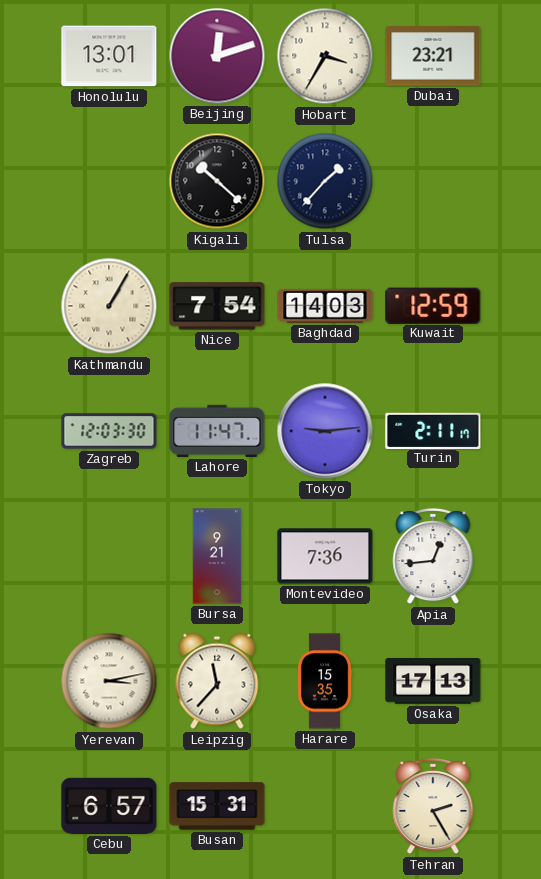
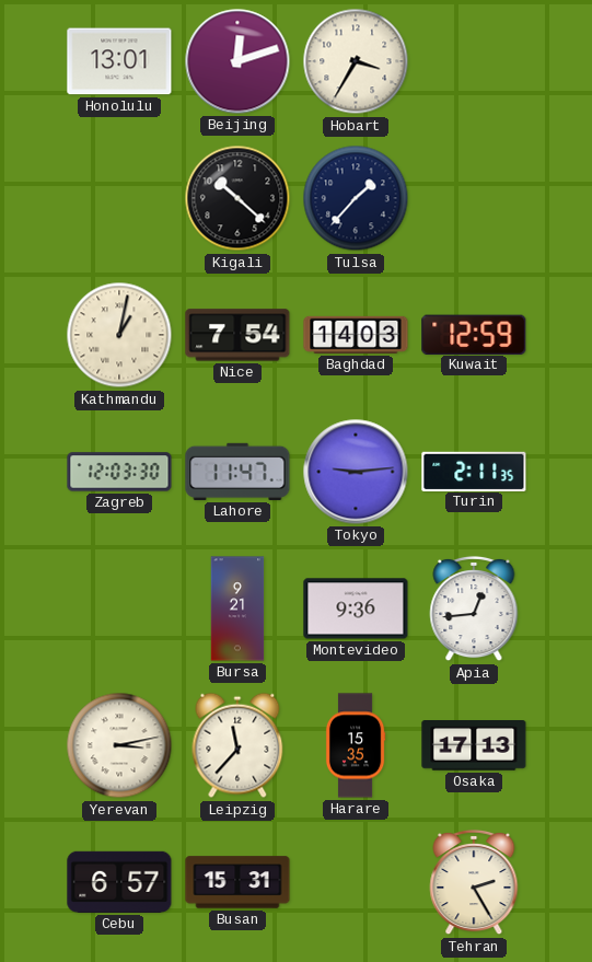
Dubai: 23:21 -> none (433, 56)
Kathmandu: 1:05 -> 1:02 (119, 335)
Turin: 2:11:17 -> 2:11:35 (474, 471)
Montevideo: 7:36 -> 9:36 (356, 609)
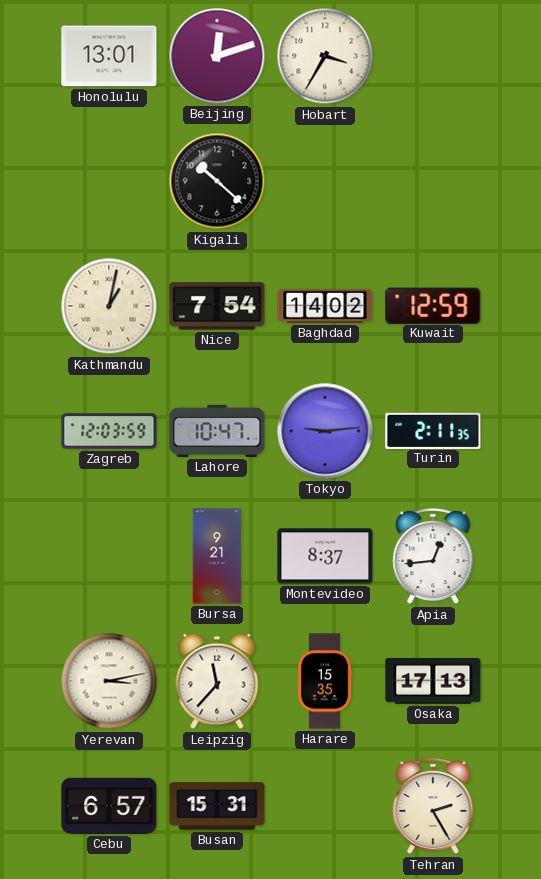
Tulsa: 1:37 -> none (356, 198)
Baghdad: 14:03 -> 14:02 (325, 306)
Zagreb: 12:03:30 -> 12:03:59 (109, 431)
Lahore: 11:47 -> 10:47 (217, 431)
Montevideo: 9:36 -> 8:37 (325, 556)
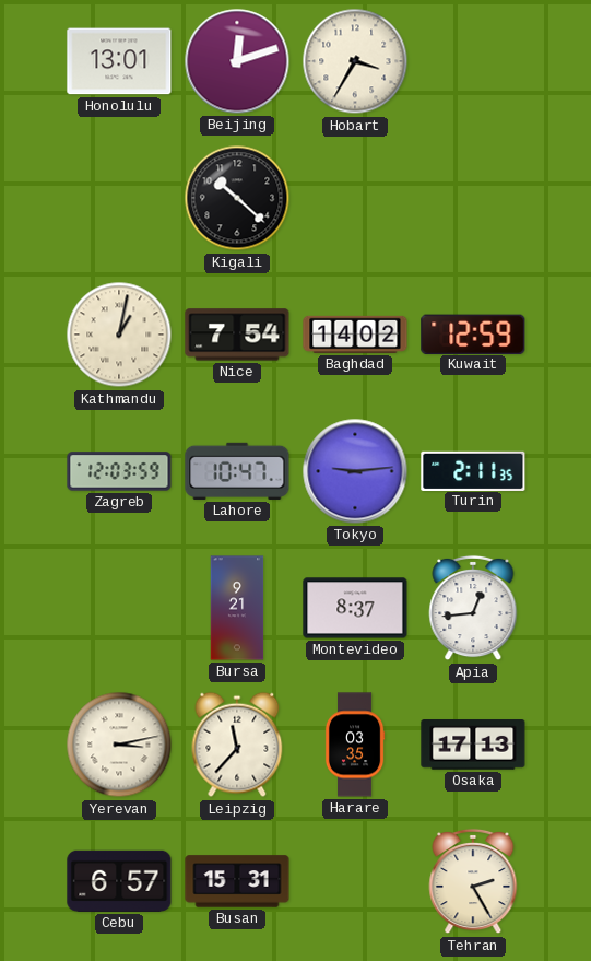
Harare: 15:35 -> 03:35 (355, 745)
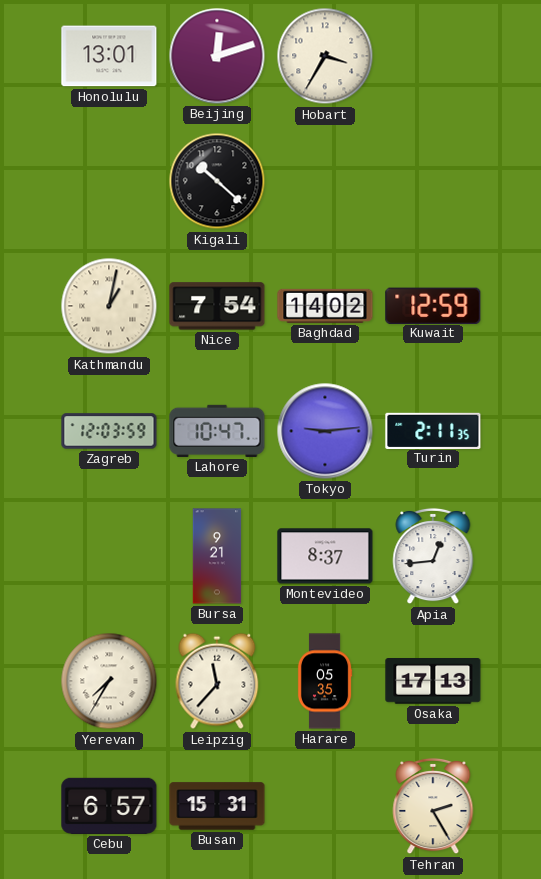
Yerevan: 3:13 -> 7:35 (109, 681)
Harare: 03:35 -> 05:35 (325, 681)
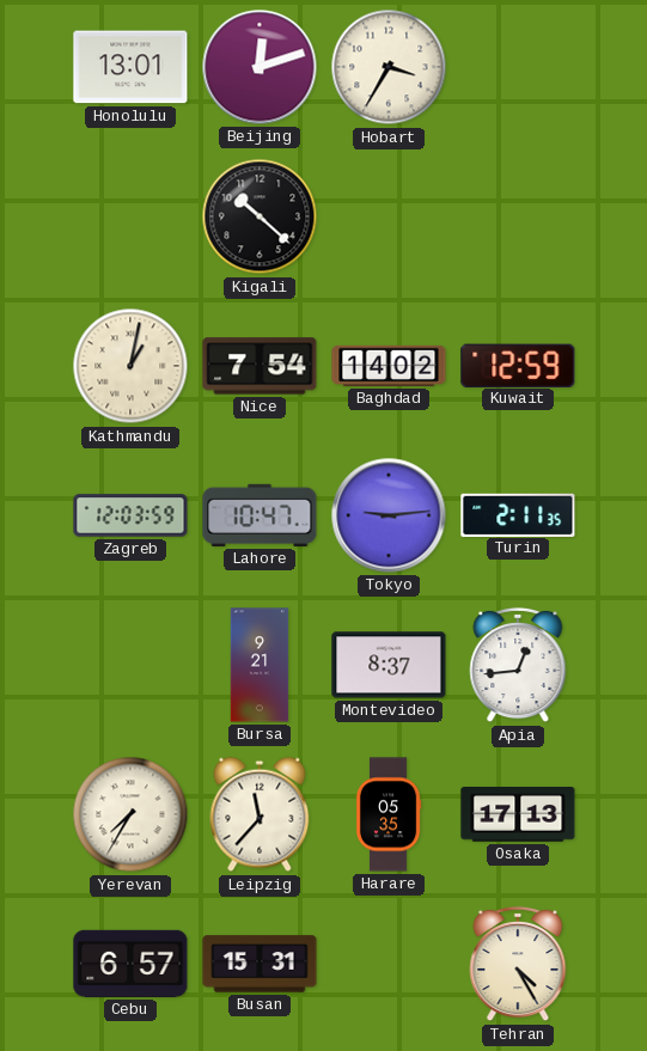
Tehran: 2:25 -> 4:25 (518, 964)
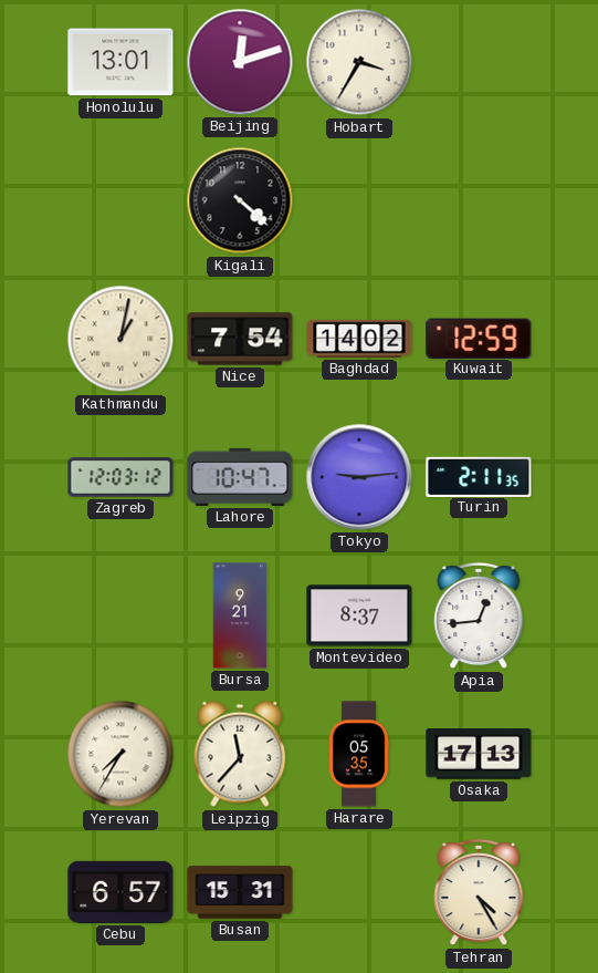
Kigali: 10:22 -> 4:22 (240, 200)
Zagreb: 12:03:59 -> 12:03:12 (120, 477)
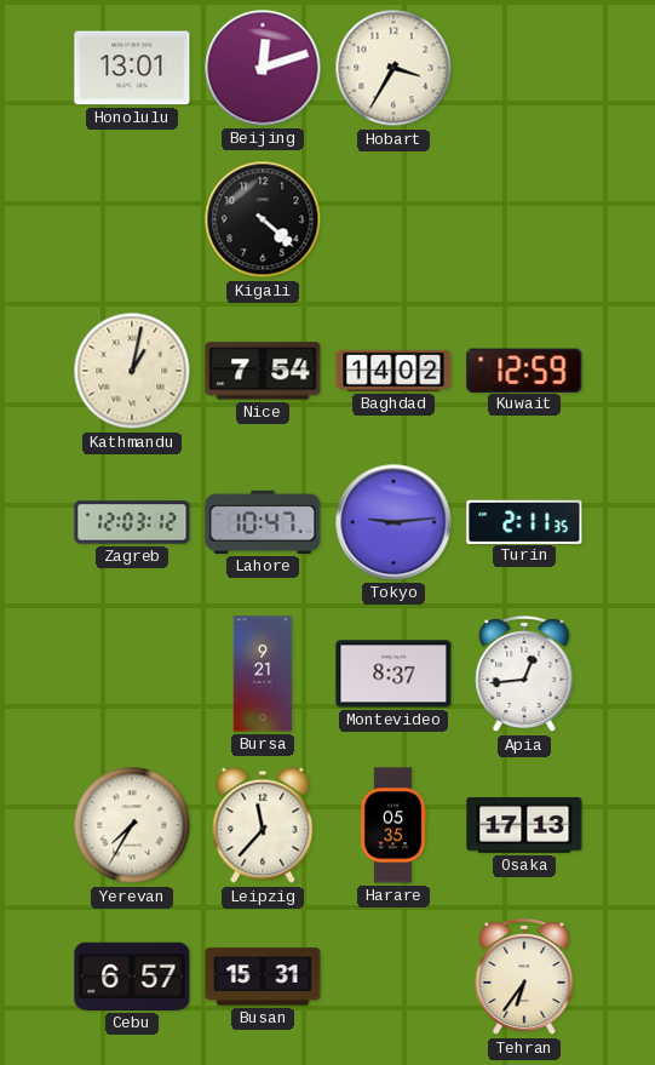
Tehran: 4:25 -> 6:36 (524, 977)
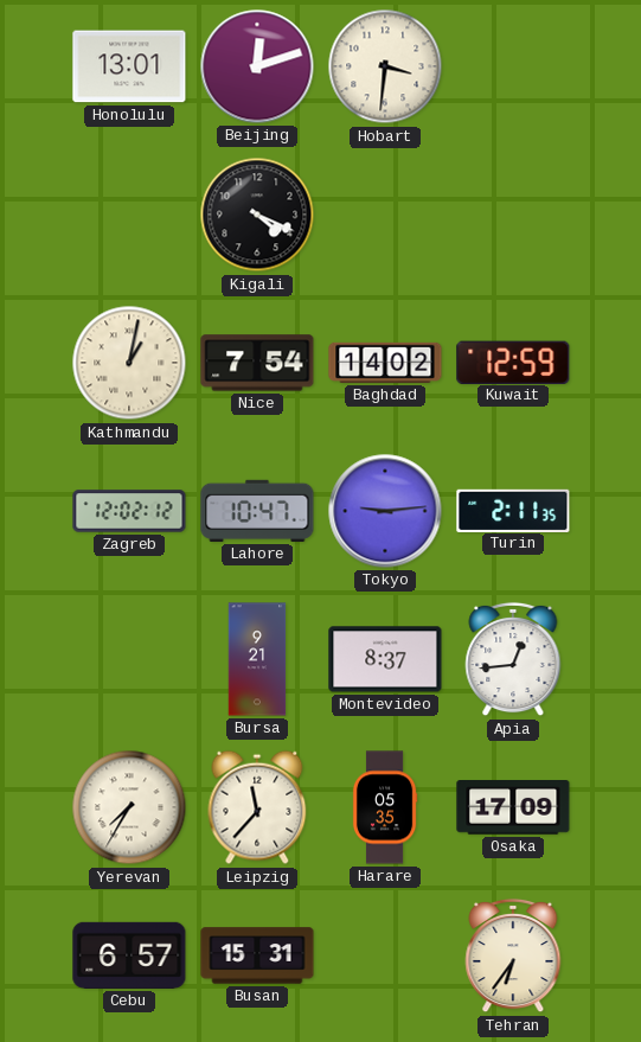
Hobart: 3:35 -> 3:31 (385, 66)
Kigali: 4:22 -> 4:19 (257, 215)
Zagreb: 12:03 -> 12:02 (129, 511)
Osaka: 17:13 -> 17:09 (513, 808)
